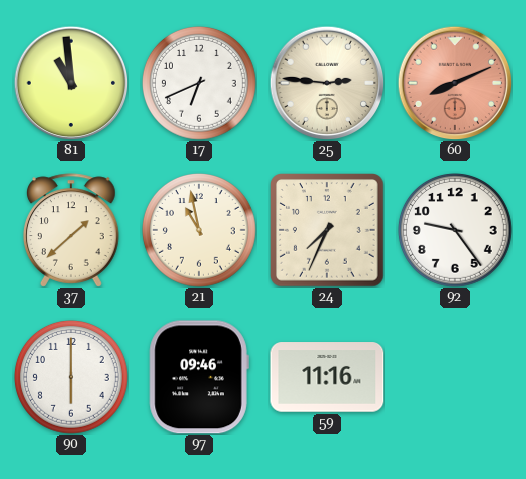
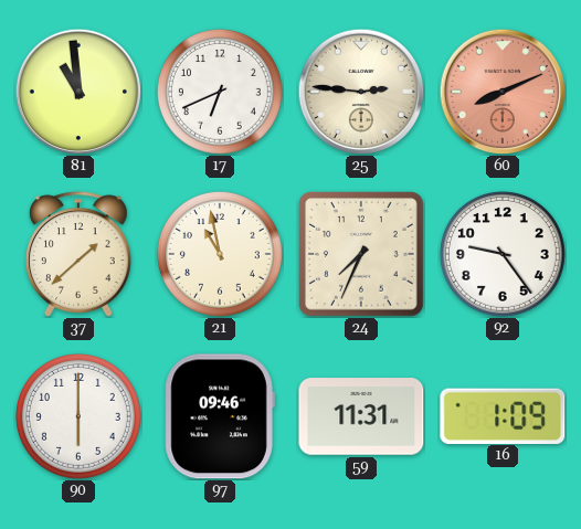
59: 11:16 -> 11:31 (361, 416)
16: none -> 1:09 (503, 415)
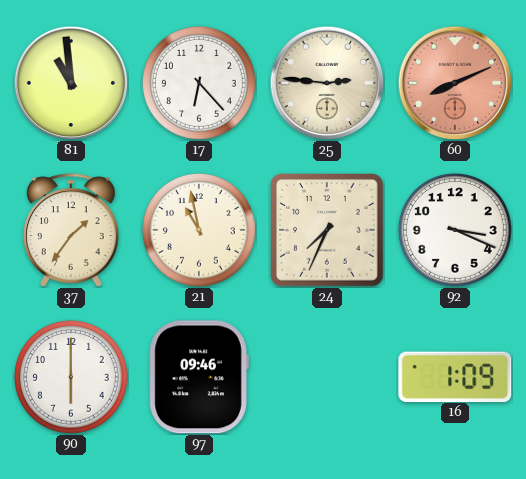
17: 6:41 -> 6:23 (199, 83)
37: 1:38 -> 1:36 (71, 230)
92: 9:24 -> 3:19 (455, 230)
59: 11:31 -> none (361, 416)
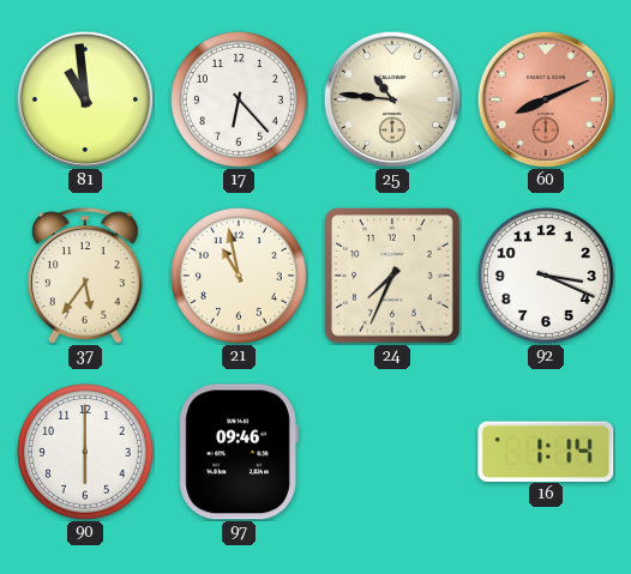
25: 2:46 -> 10:46 (392, 99)
37: 1:36 -> 5:36 (85, 276)
16: 1:09 -> 1:14 (546, 451)
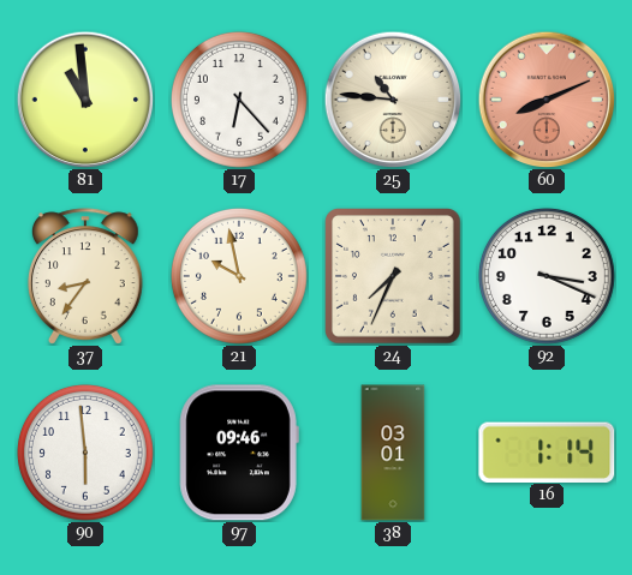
37: 5:36 -> 8:36 (85, 276)
21: 10:58 -> 9:58 (239, 276)
90: 6:00 -> 5:59 (85, 453)
38: none -> 03:01 (393, 453)
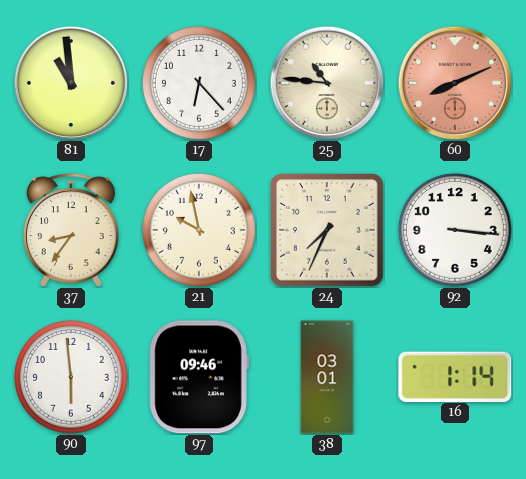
92: 3:19 -> 3:16 (455, 230)
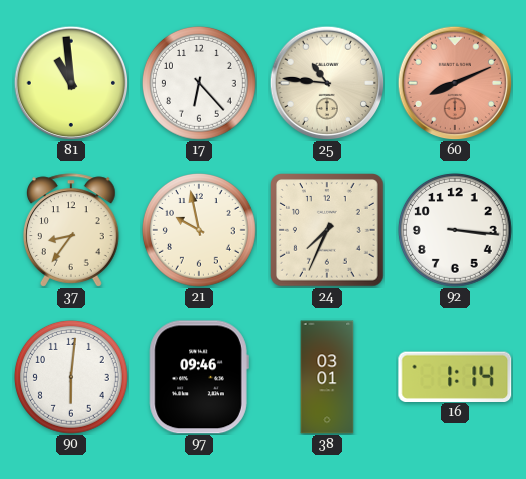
90: 5:59 -> 6:01 (71, 377)
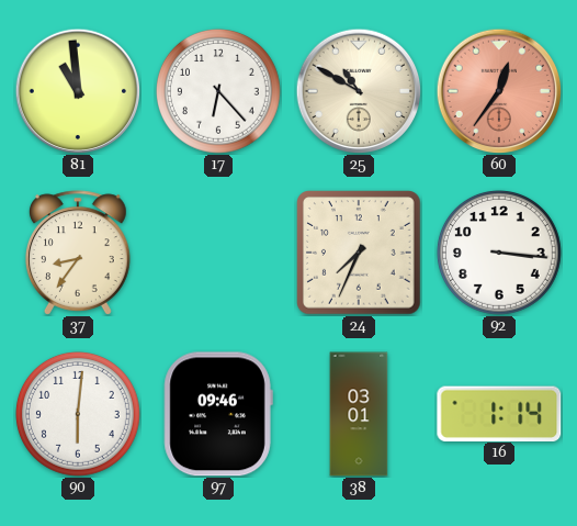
25: 10:46 -> 10:50 (359, 91)
60: 8:11 -> 12:36 (499, 91)
21: 9:58 -> none (199, 230)
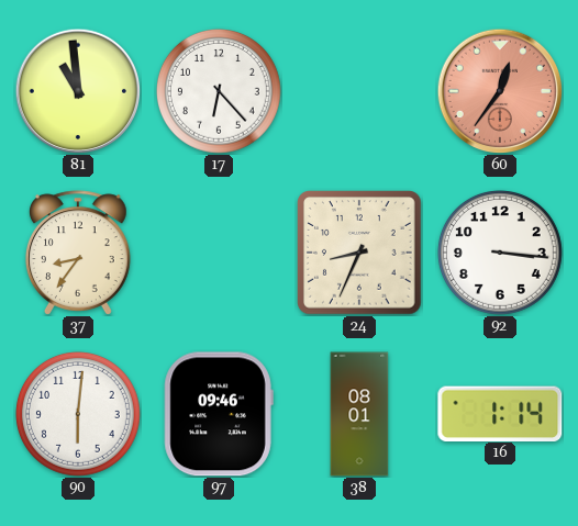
25: 10:50 -> none (359, 91)
24: 7:34 -> 8:34 (360, 254)
38: 03:01 -> 08:01 (359, 414)
